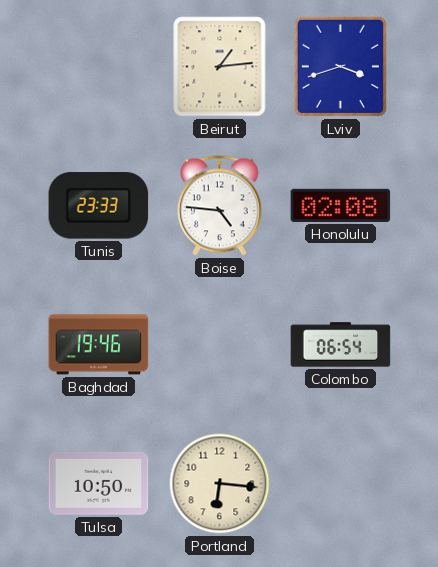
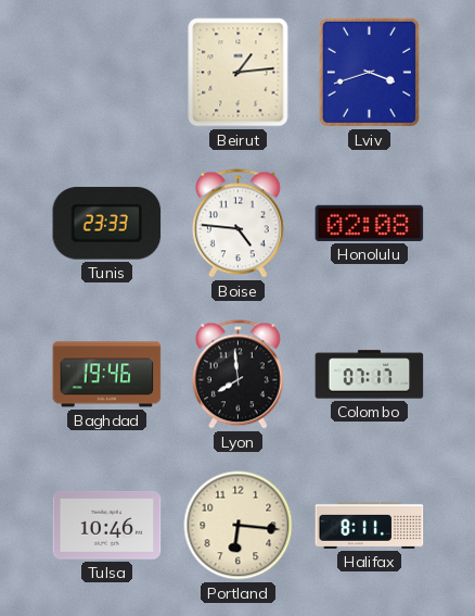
Lyon: none -> 7:59 (237, 375)
Colombo: 06:54 -> 07:17 (370, 375)
Tulsa: 10:50 -> 10:46 (107, 525)
Halifax: none -> 8:11 (370, 525)
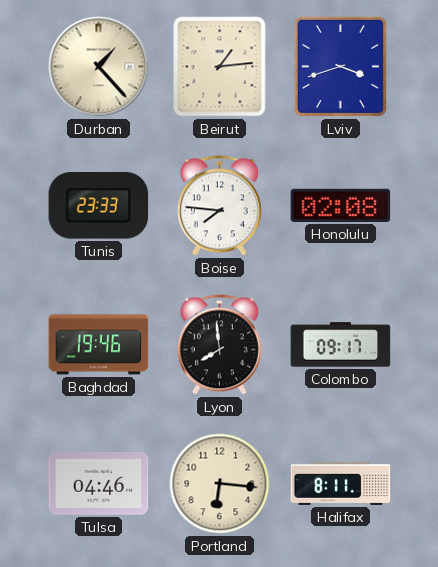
Durban: none -> 1:23 (99, 67)
Boise: 4:46 -> 7:46 (219, 206)
Colombo: 07:17 -> 09:17 (341, 345)
Tulsa: 10:46 -> 04:46 (99, 483)
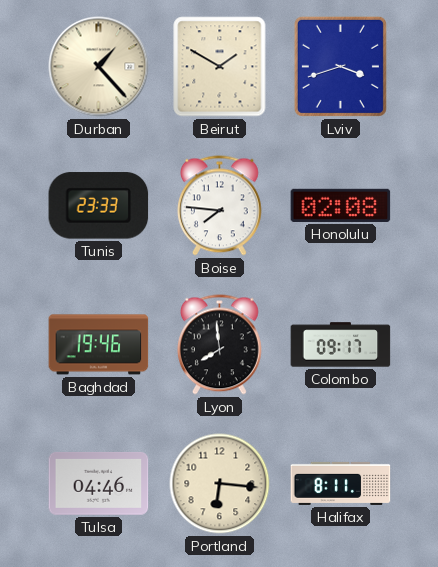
Beirut: 1:14 -> 1:50 (220, 67)
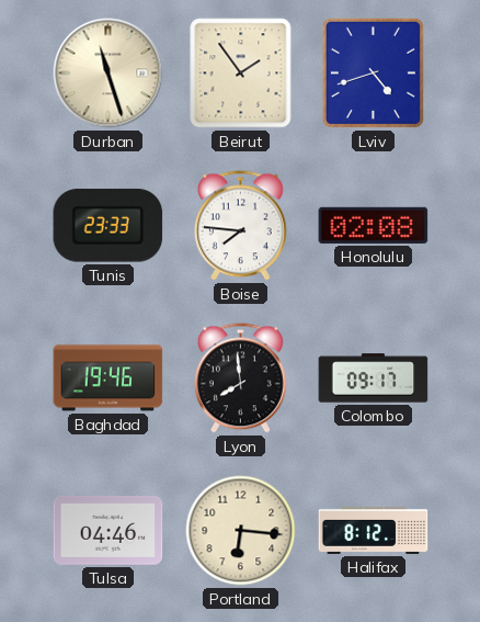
Durban: 1:23 -> 11:27 (108, 73)
Beirut: 1:50 -> 1:54 (241, 73)
Lviv: 3:42 -> 4:42 (373, 72)
Halifax: 8:11 -> 8:12 (374, 530)
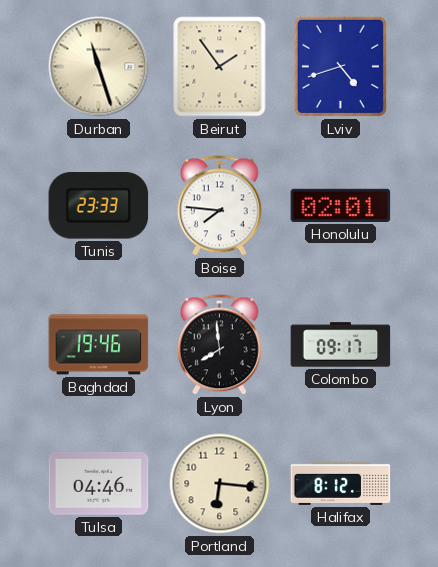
Honolulu: 02:08 -> 02:01 (341, 205)
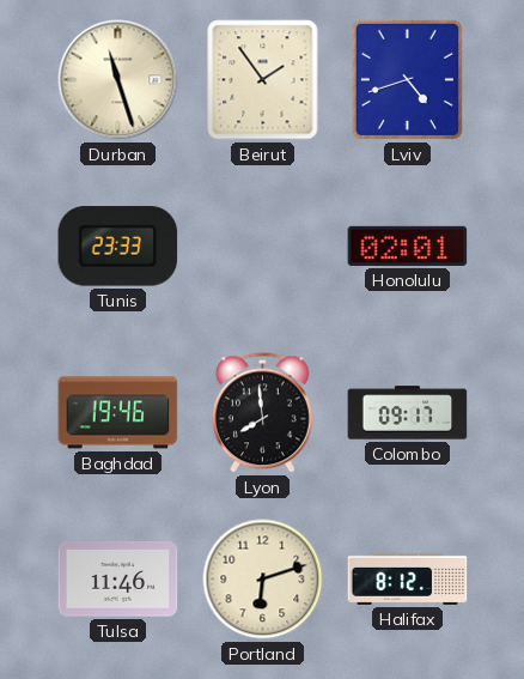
Boise: 7:46 -> none (219, 206)
Tulsa: 04:46 -> 11:46 (118, 578)
Portland: 6:16 -> 6:12 (263, 580)
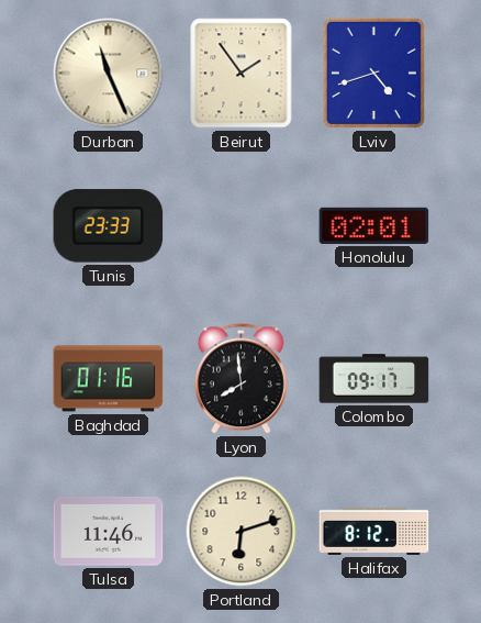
Durban: 11:27 -> 11:26 (109, 74)
Baghdad: 19:46 -> 01:16 (109, 379)
